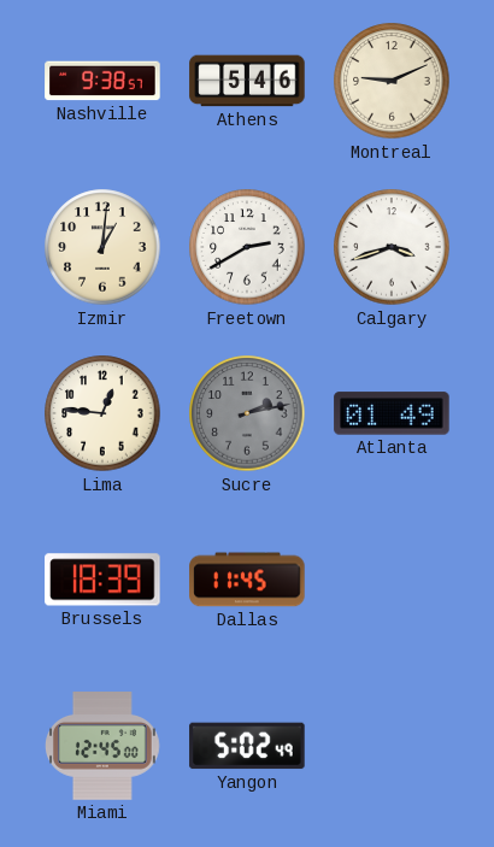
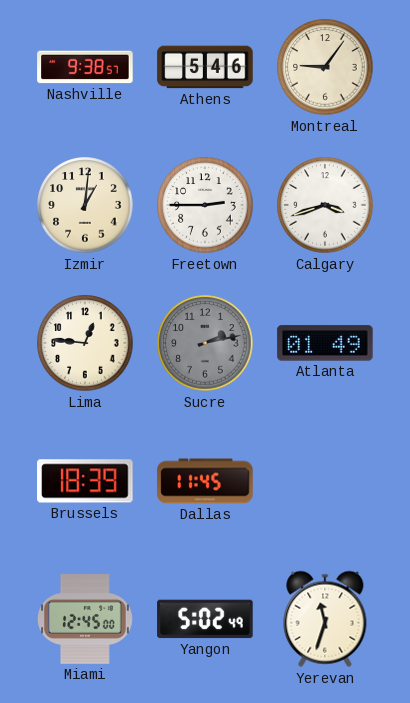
Montreal: 9:11 -> 9:06 (325, 67)
Freetown: 2:40 -> 2:45 (205, 205)
Yerevan: none -> 11:33 (325, 619)
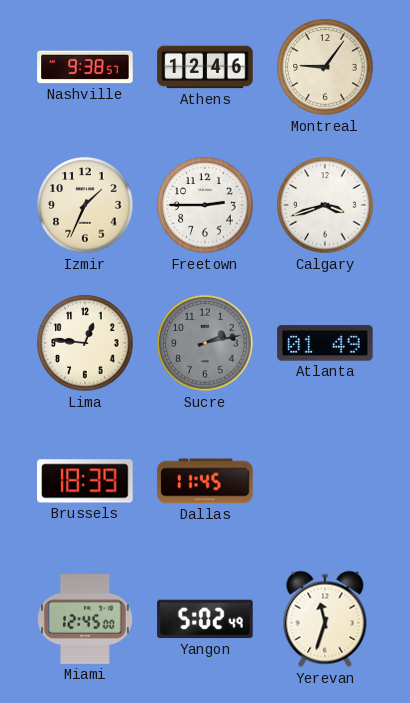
Athens: 5:46 -> 12:46 (205, 67)
Izmir: 1:01 -> 1:34 (85, 205)
